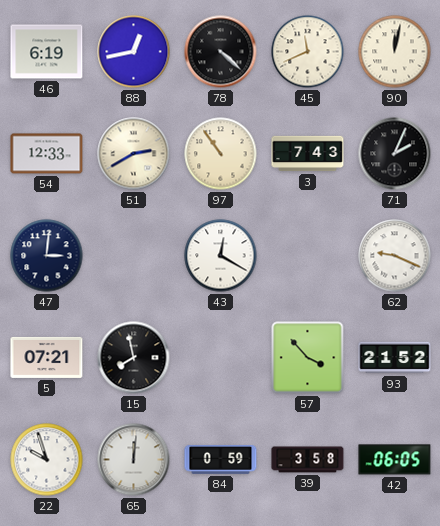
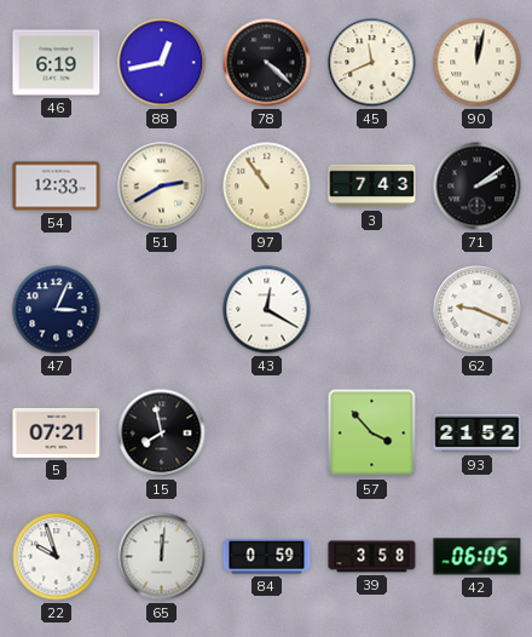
71: 2:04 -> 2:09 (478, 186)
47: 3:01 -> 3:04 (57, 310)
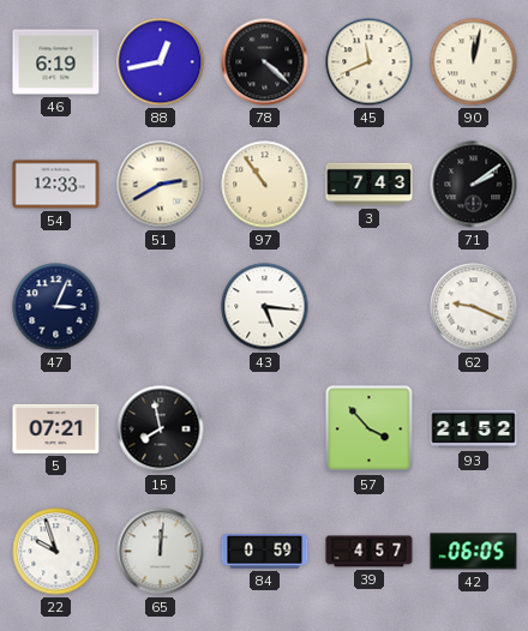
43: 12:20 -> 5:16 (265, 307)
39: 3:58 -> 4:57 (370, 552)
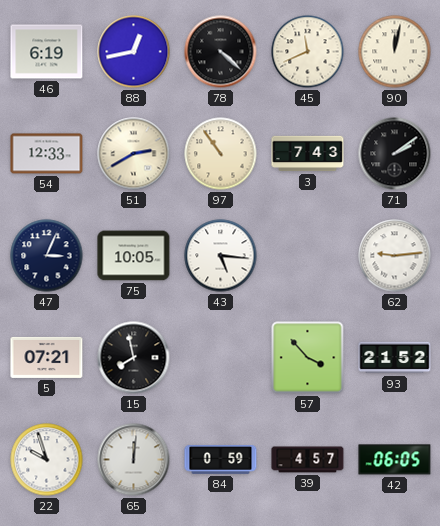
75: none -> 10:05 (134, 256)
62: 9:19 -> 9:14 (395, 256)
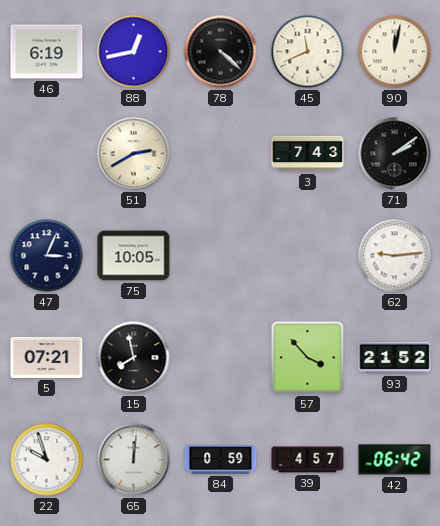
54: 12:33 -> none (47, 154)
97: 10:54 -> none (221, 154)
43: 5:16 -> none (221, 256)
42: 06:05 -> 06:42 (395, 460)
